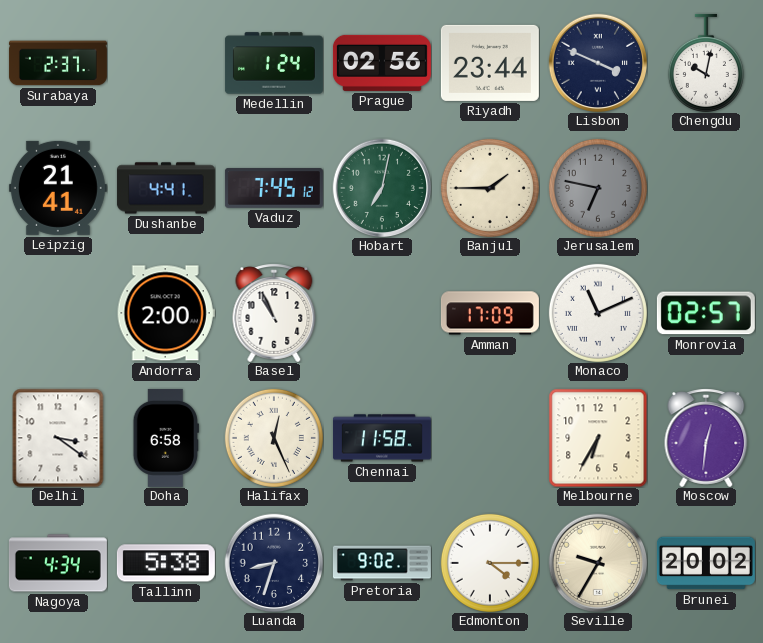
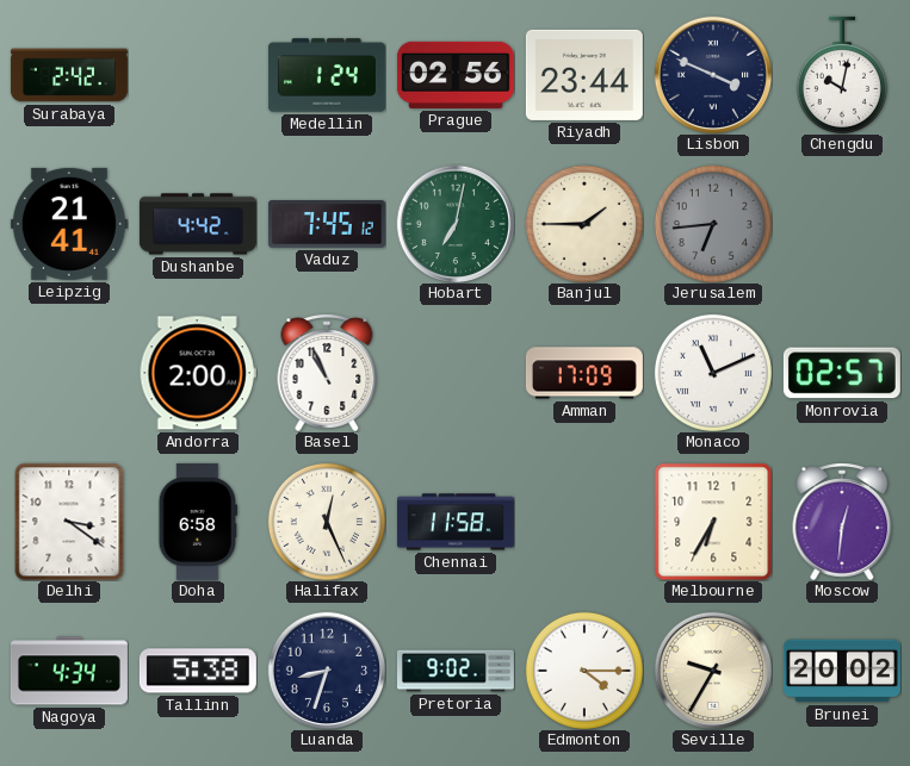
Surabaya: 2:37 -> 2:42 (69, 75)
Dushanbe: 4:41 -> 4:42 (198, 224)
Jerusalem: 6:47 -> 6:44 (713, 224)
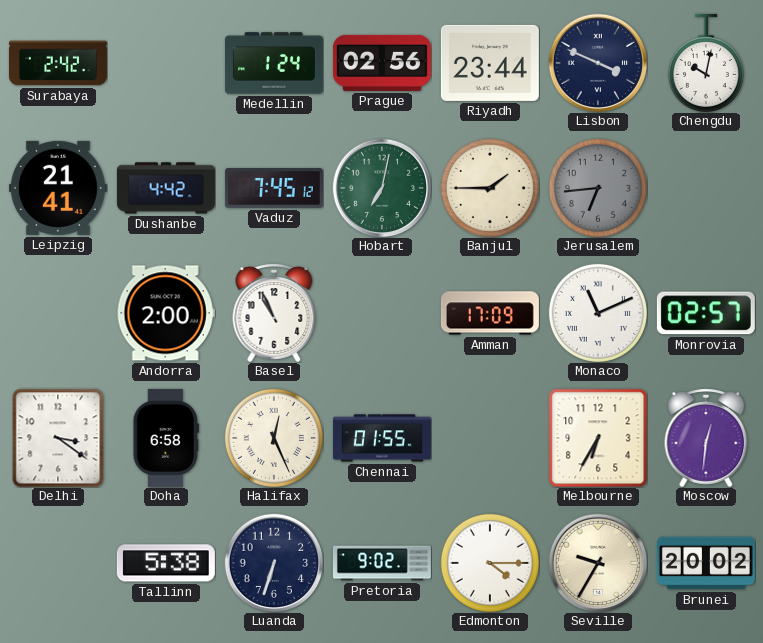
Chennai: 11:58 -> 01:55 (382, 438)
Nagoya: 4:34 -> none (69, 671)
Luanda: 8:33 -> 6:33 (273, 562)
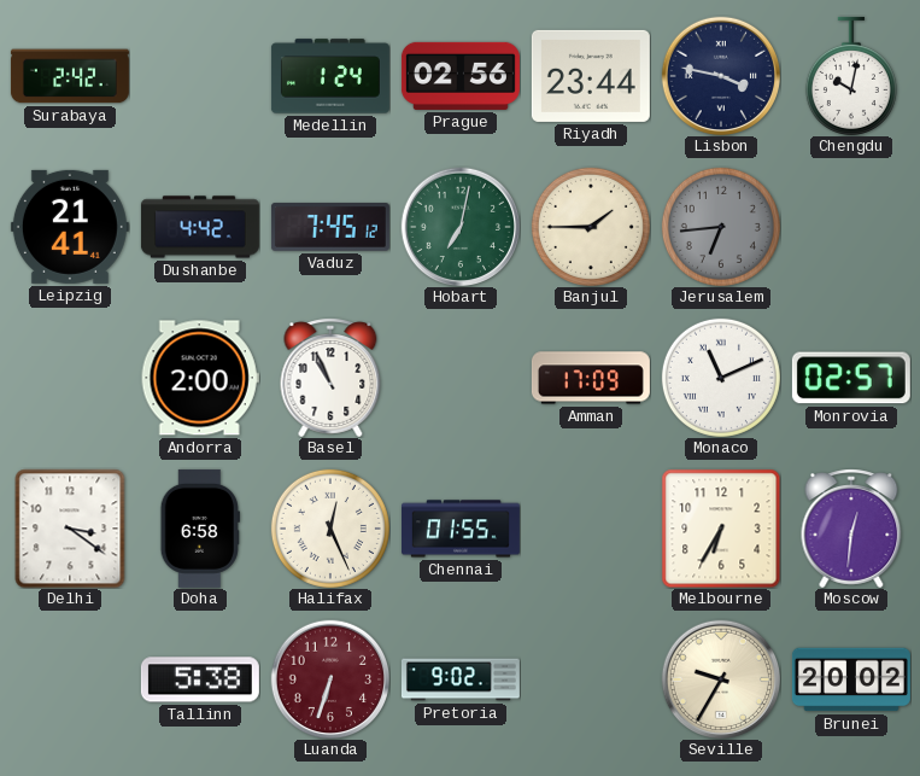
Lisbon: 3:49 -> 3:47 (720, 75)
Luanda dial: navy -> burgundy (329, 678)
Edmonton: 4:15 -> none (490, 563)
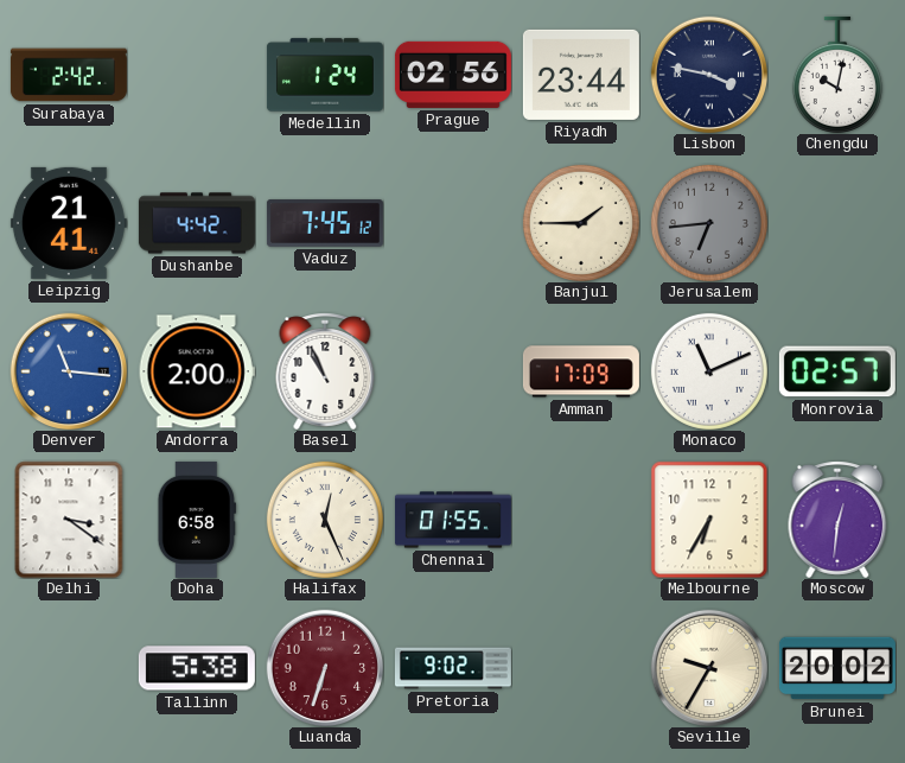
Hobart: 7:02 -> none (459, 226)
Denver: none -> 11:16 (68, 370)
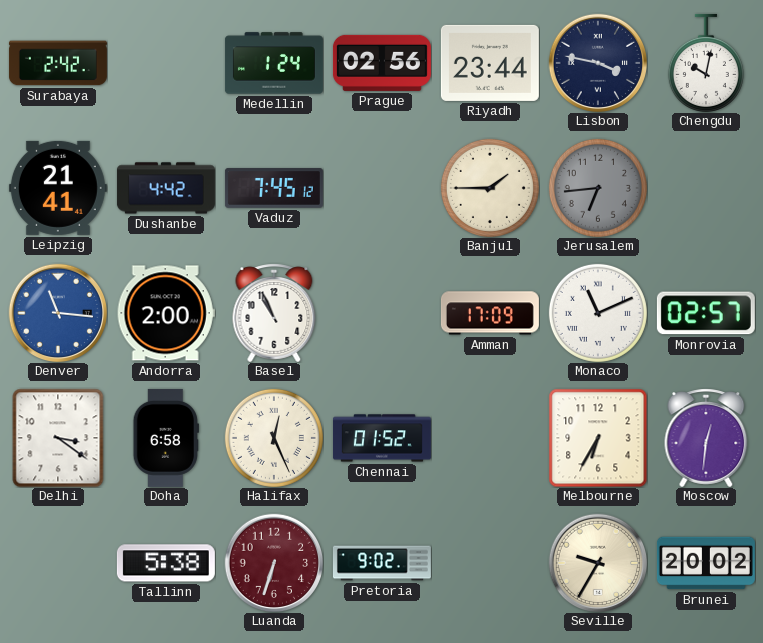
Chennai: 01:55 -> 01:52 (382, 438)
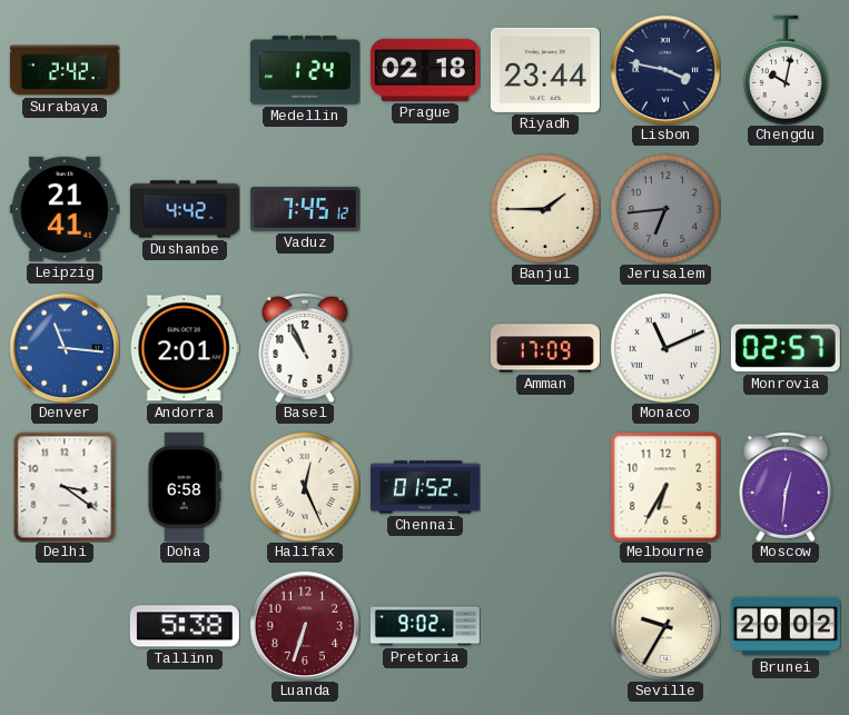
Prague: 02:56 -> 02:18 (425, 70)
Andorra: 2:00 -> 2:01 (185, 348)
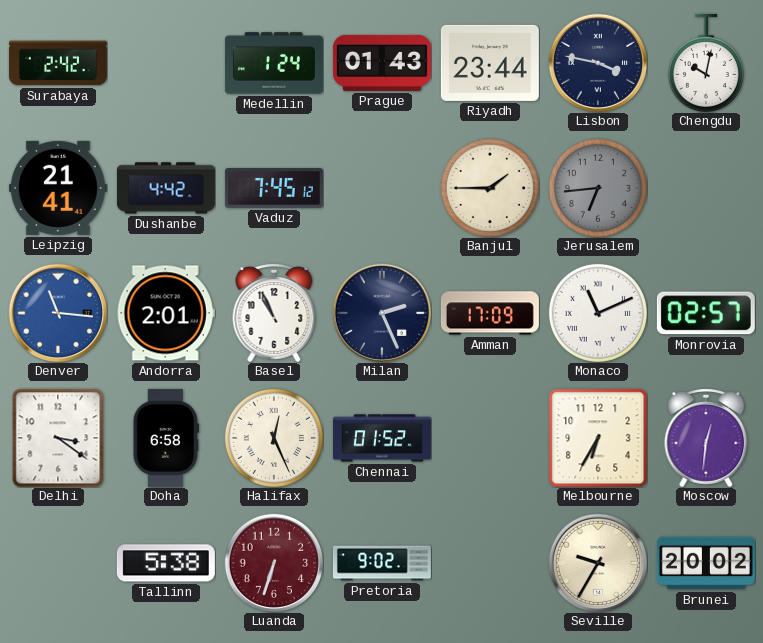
Prague: 02:18 -> 01:43 (382, 63)
Milan: none -> 2:26 (381, 312)
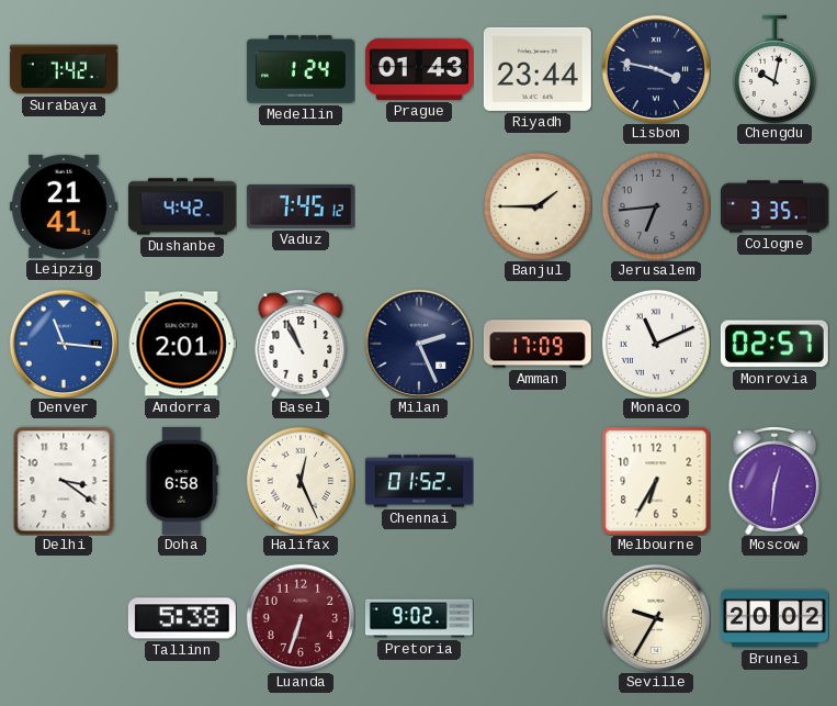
Surabaya: 2:42 -> 7:42 (64, 69)
Cologne: none -> 3:35 (774, 206)
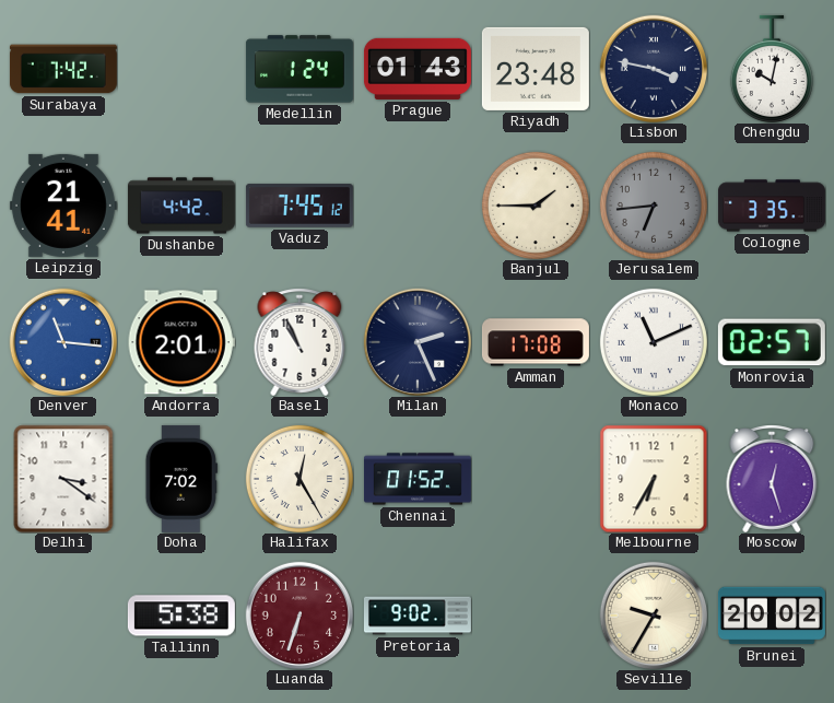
Riyadh: 23:44 -> 23:48 (536, 69)
Amman: 17:09 -> 17:08 (536, 342)
Doha: 6:58 -> 7:02 (181, 479)
Halifax: 12:26 -> 12:25 (299, 479)
Moscow: 12:31 -> 12:27 (772, 479)
